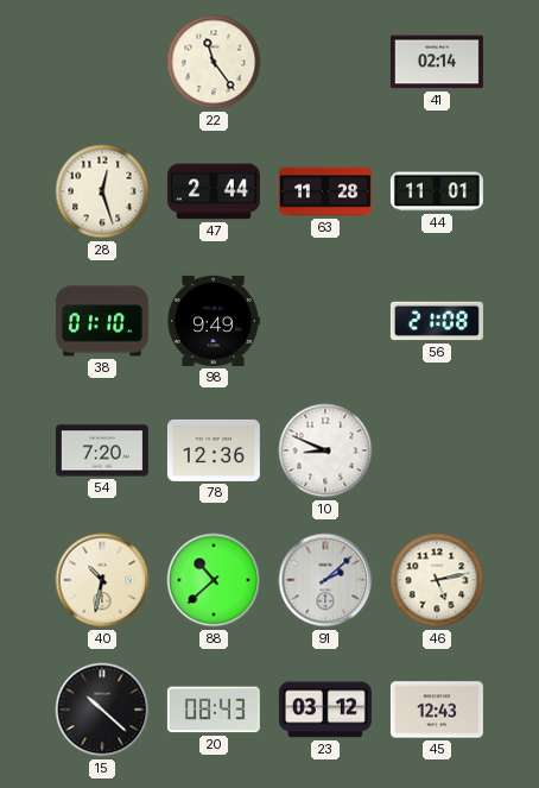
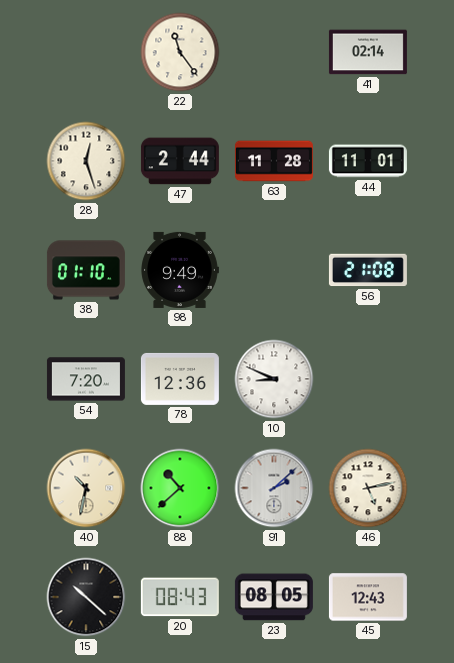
23: 03:12 -> 08:05 (274, 597)
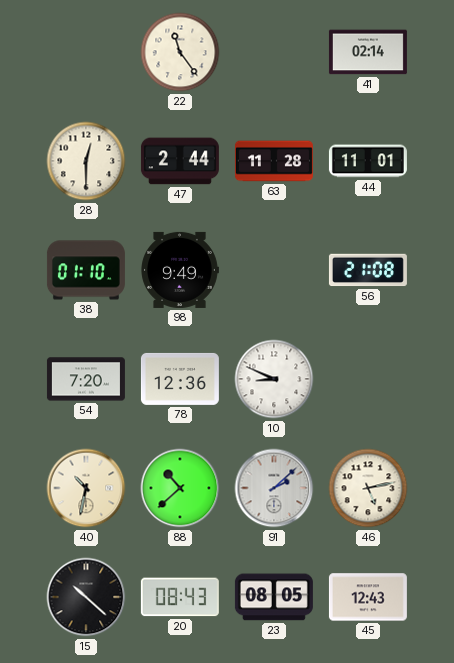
28: 12:27 -> 12:30 (86, 161)
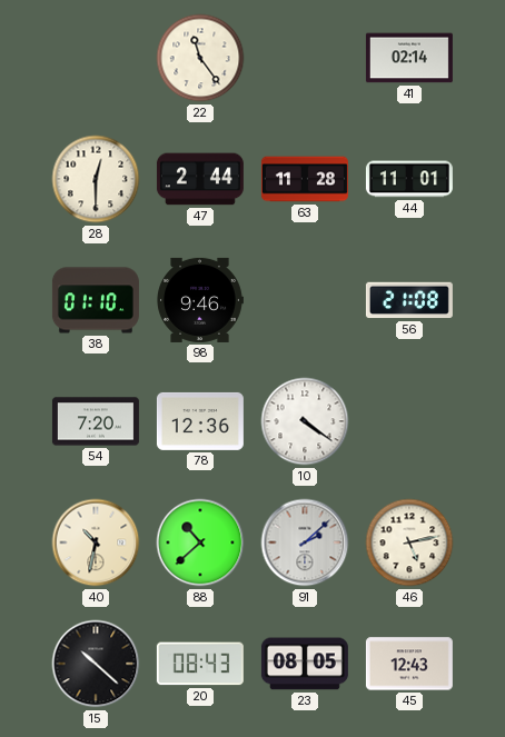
98: 9:49 -> 9:46 (200, 300)
10: 8:49 -> 4:21 (305, 421)
